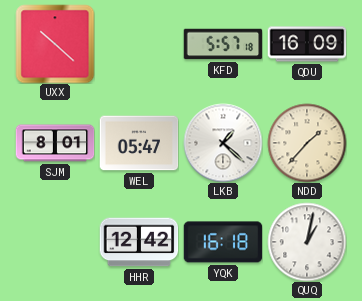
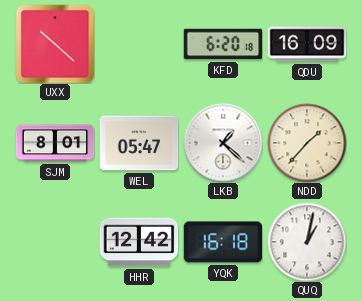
KFD: 5:57 -> 6:20 (223, 44)
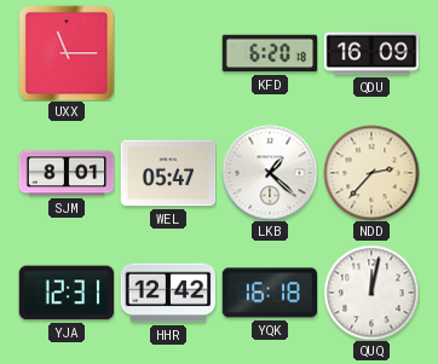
UXX: 10:22 -> 11:15 (67, 53)
NDD: 1:37 -> 2:37 (371, 173)
YJA: none -> 12:31 (67, 293)
QUQ: 1:02 -> 12:02 (371, 293)
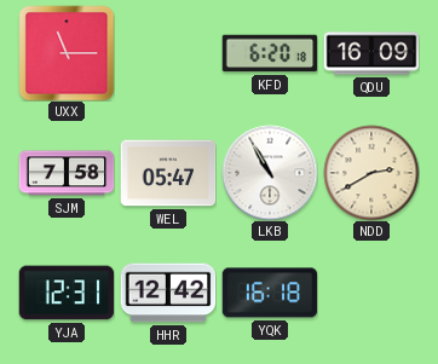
SJM: 8:01 -> 7:58 (67, 173)
LKB: 1:22 -> 10:55 (270, 173)
NDD: 2:37 -> 2:40 (371, 173)
QUQ: 12:02 -> none (371, 293)
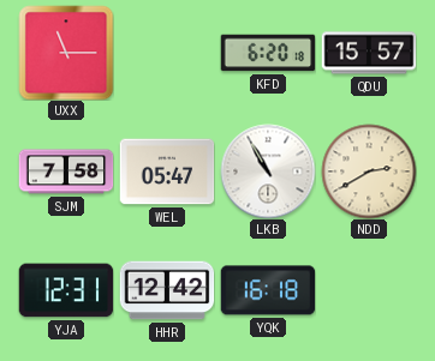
QDU: 16:09 -> 15:57 (369, 53)
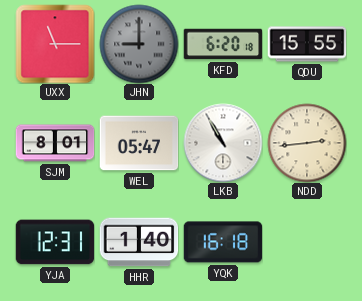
JHN: none -> 9:00 (139, 44)
QDU: 15:57 -> 15:55 (307, 44)
SJM: 7:58 -> 8:01 (55, 143)
NDD: 2:40 -> 2:44 (307, 143)
HHR: 12:42 -> 1:40 (139, 242)
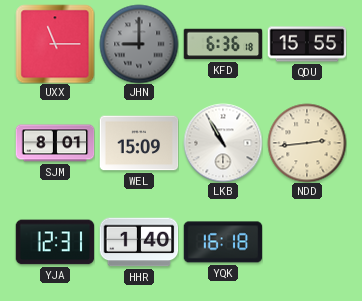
KFD: 6:20 -> 6:36 (223, 44)
WEL: 05:47 -> 15:09 (139, 143)
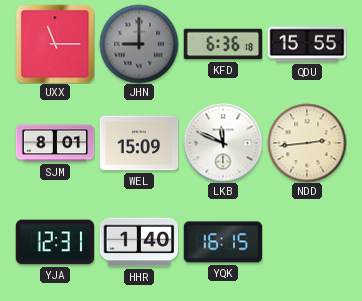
LKB: 10:55 -> 11:49 (223, 143)
YQK: 16:18 -> 16:15 (223, 242)
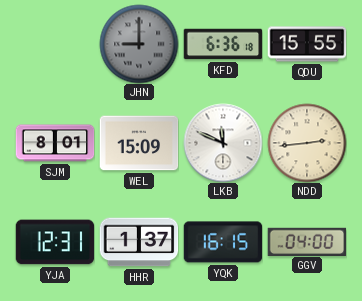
UXX: 11:15 -> none (55, 44)
HHR: 1:40 -> 1:37 (139, 242)
GGV: none -> 04:00 (307, 241)
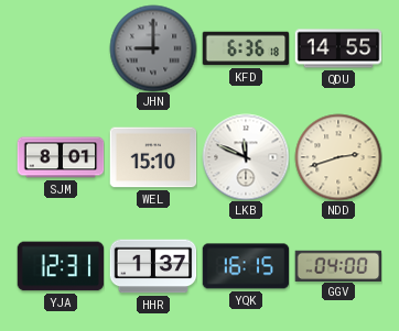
QDU: 15:55 -> 14:55 (338, 48)
WEL: 15:09 -> 15:10 (153, 157)
NDD: 2:44 -> 2:42 (338, 157)
